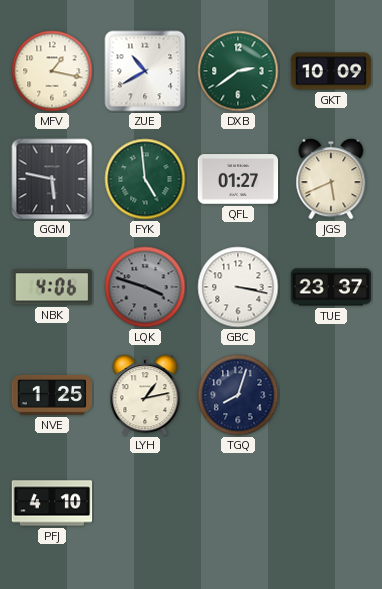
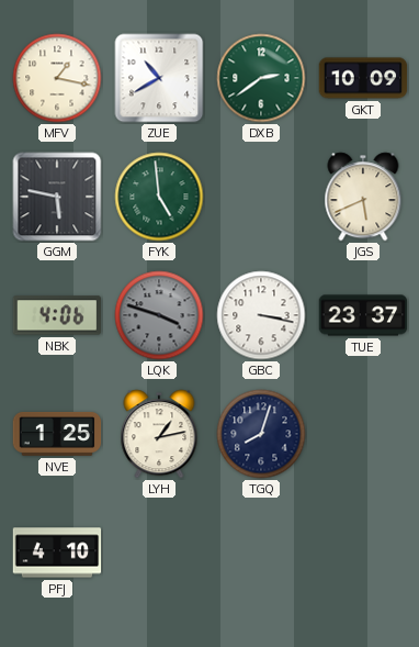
QFL: 01:27 -> none (238, 179)
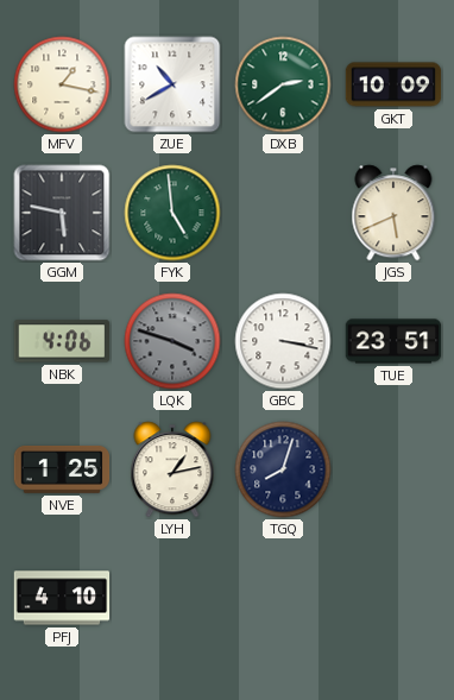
TUE: 23:37 -> 23:51 (393, 341)
